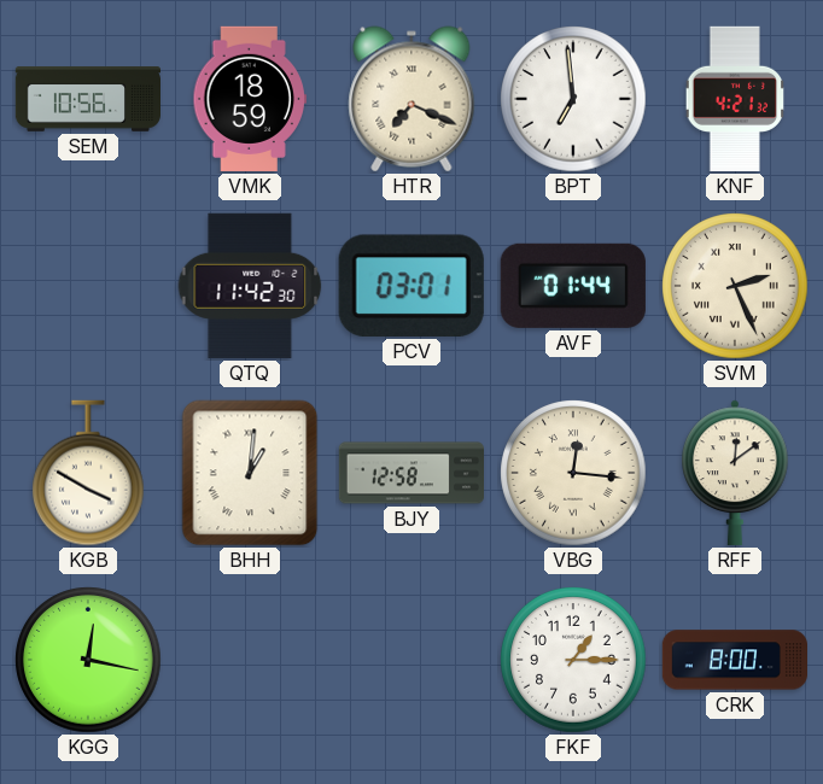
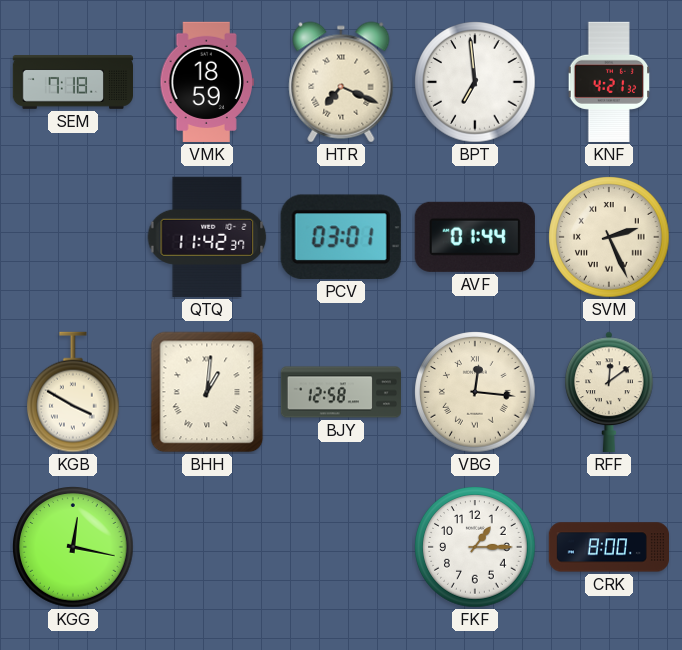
SEM: 10:56 -> 7:18 (72, 82)
QTQ: 11:42:30 -> 11:42:37 (207, 237)
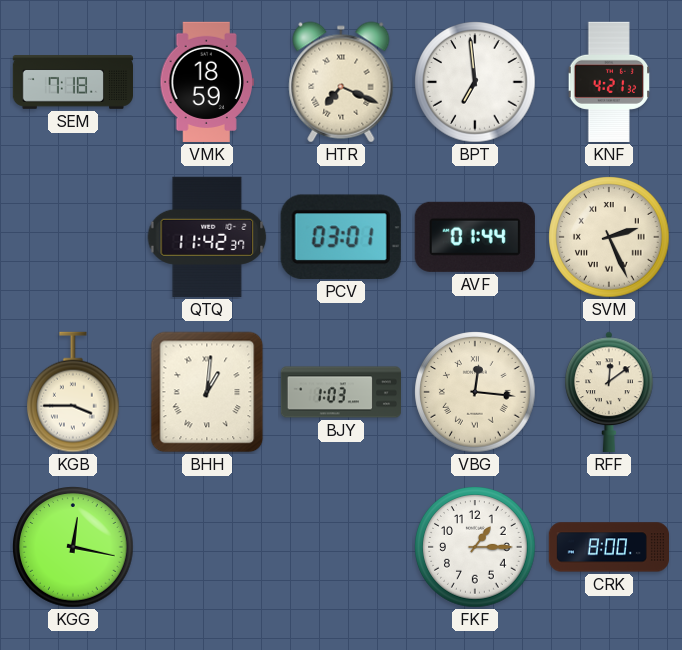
KGB: 3:50 -> 3:45 (74, 392)
BJY: 12:58 -> 1:03 (340, 392)
